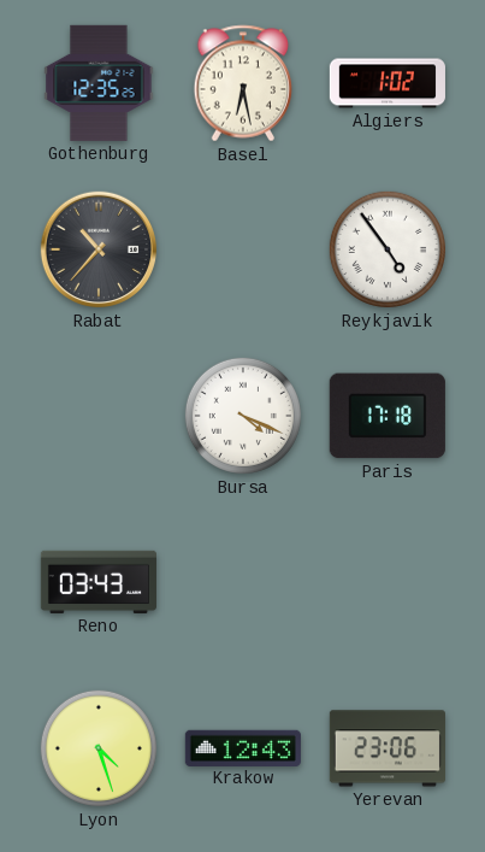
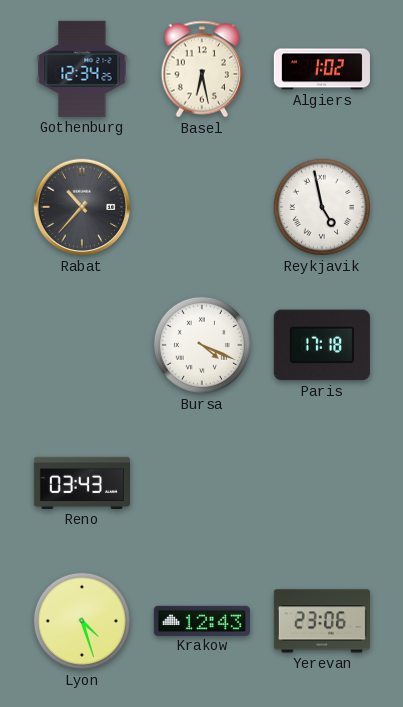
Gothenburg: 12:35 -> 12:34 (82, 69)
Reykjavik: 4:54 -> 4:58 (322, 207)
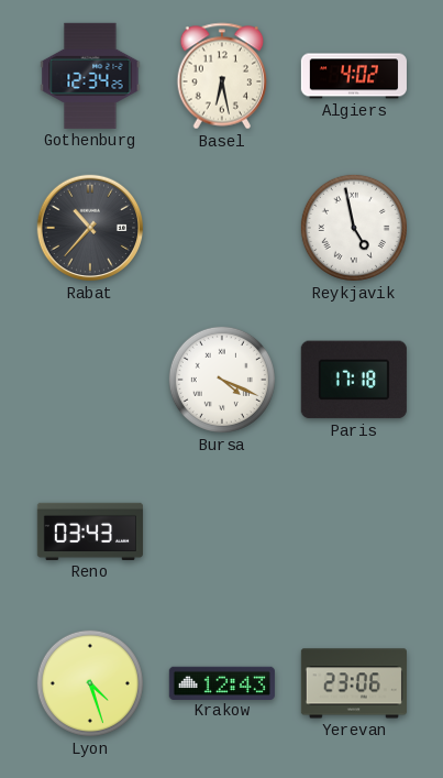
Algiers: 1:02 -> 4:02 (354, 76)
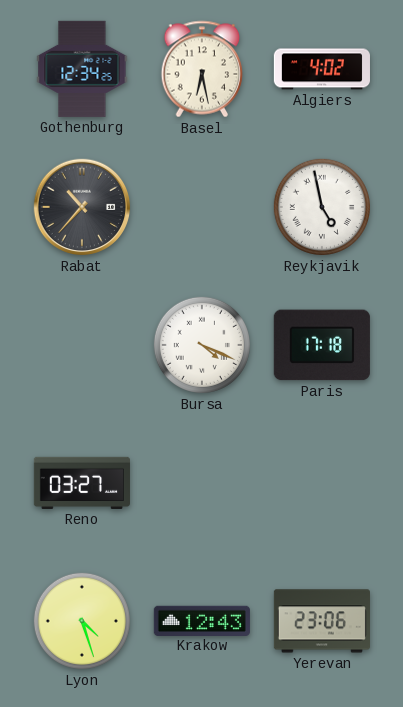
Reno: 03:43 -> 03:27 (82, 483)
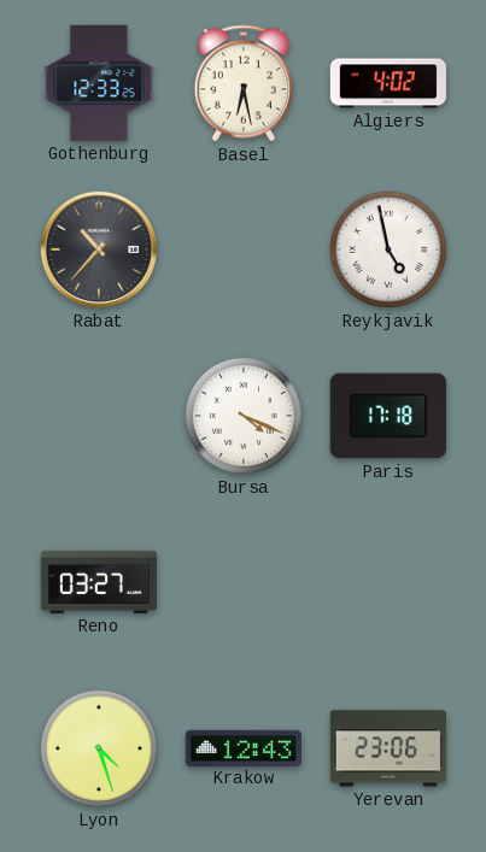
Gothenburg: 12:34 -> 12:33 (99, 83)
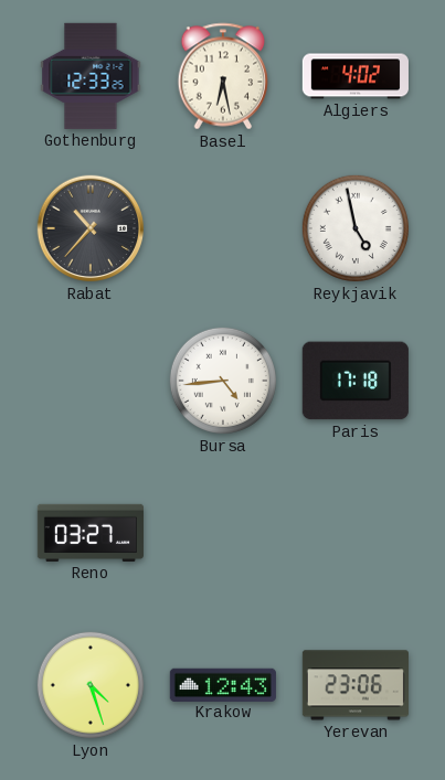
Bursa: 4:19 -> 4:44 (223, 381)
